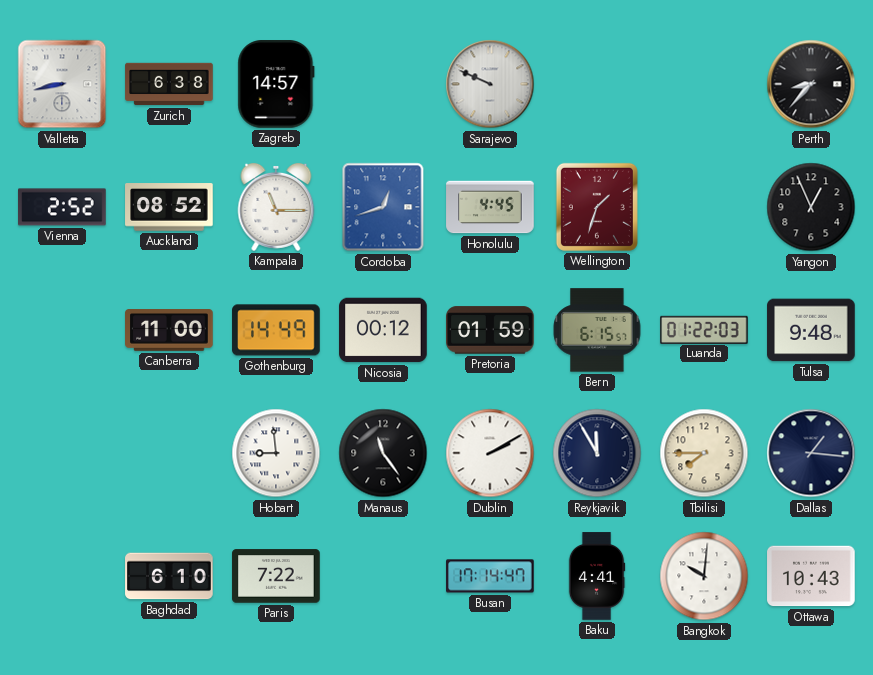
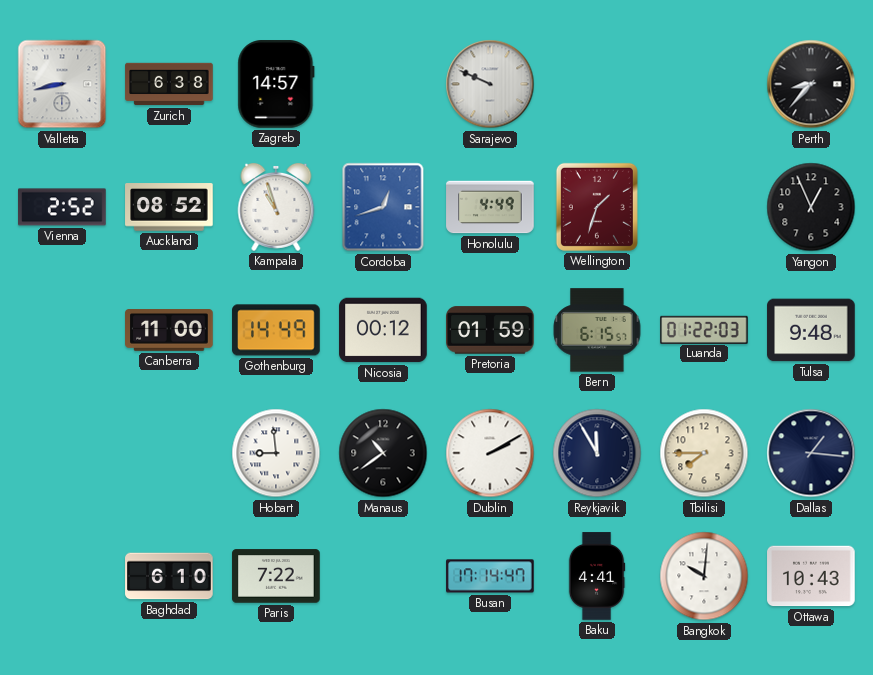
Kampala: 11:15 -> 10:57 (276, 207)
Honolulu: 4:45 -> 4:49 (490, 207)
Manaus: 11:24 -> 10:39 (383, 453)
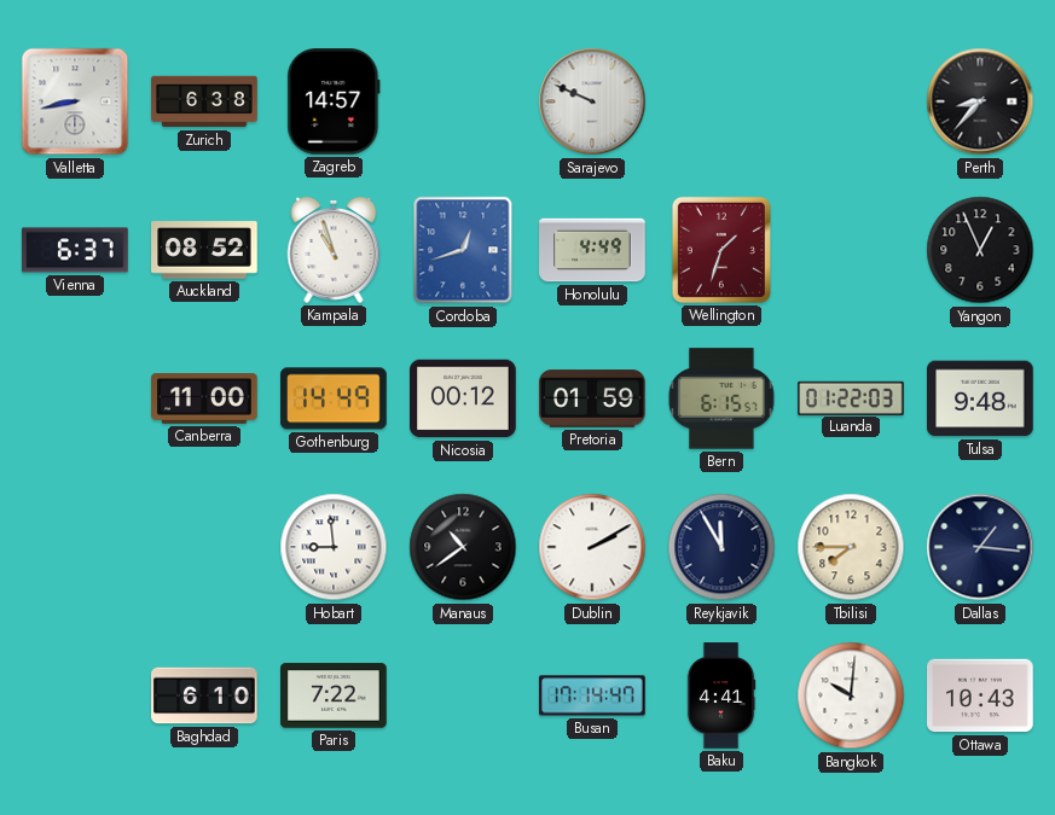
Vienna: 2:52 -> 6:37 (75, 250)
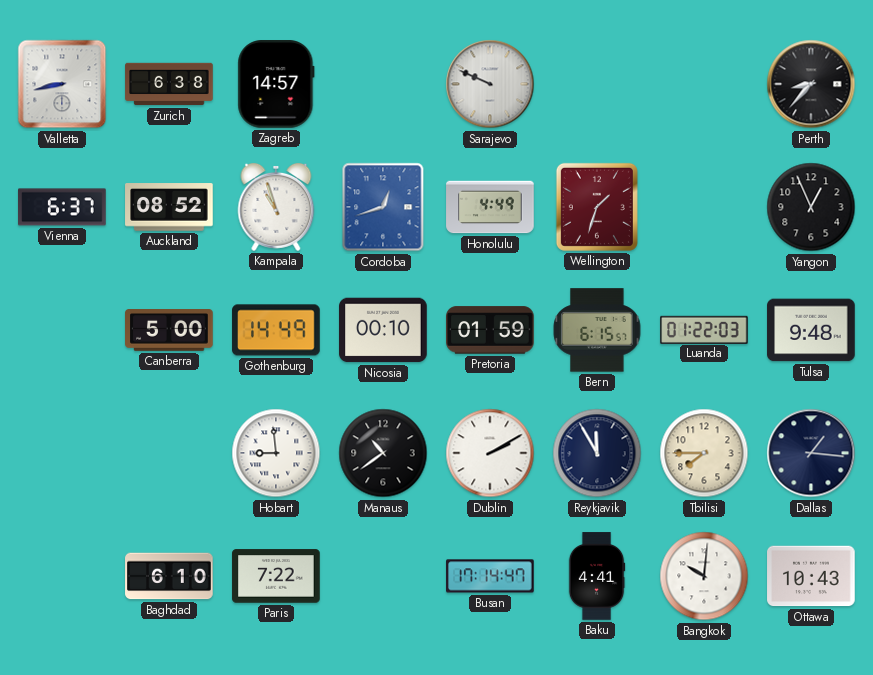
Canberra: 11:00 -> 5:00 (169, 331)
Nicosia: 00:12 -> 00:10 (383, 330)
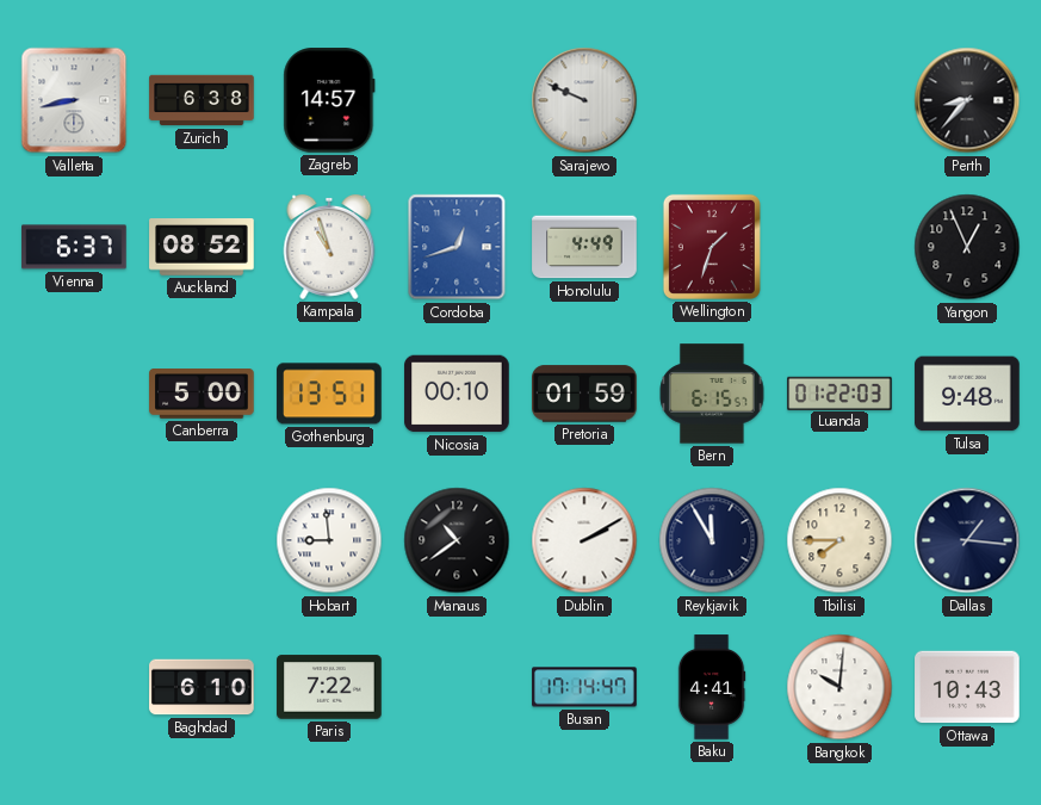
Gothenburg: 14:49 -> 13:51 (329, 394)
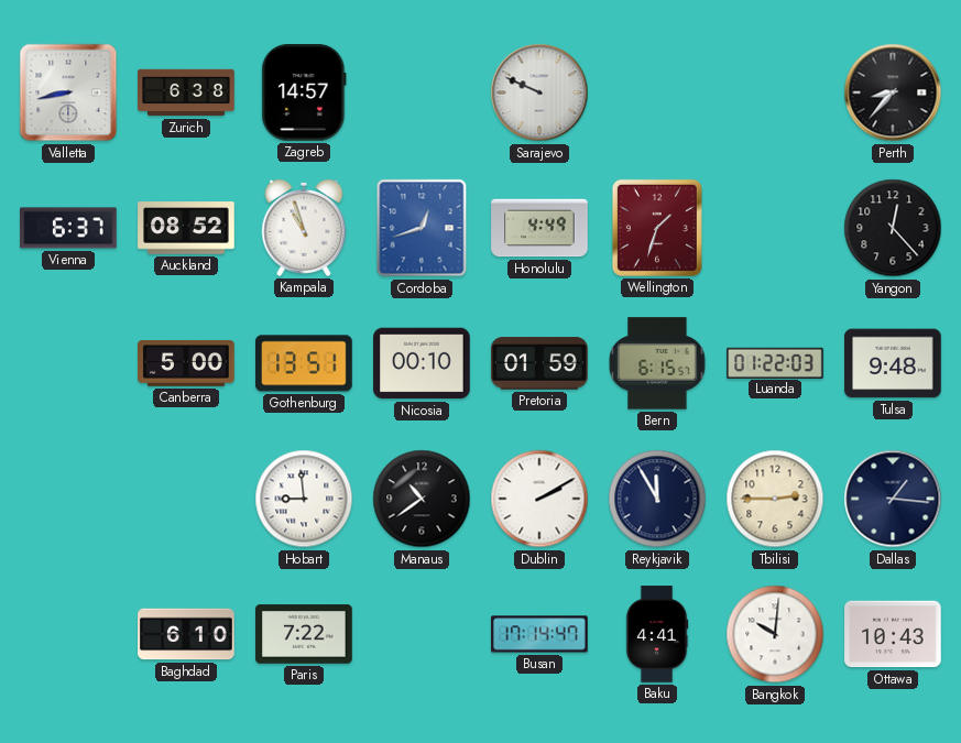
Yangon: 12:56 -> 12:23 (893, 228)
Tbilisi: 7:45 -> 2:45 (775, 499)
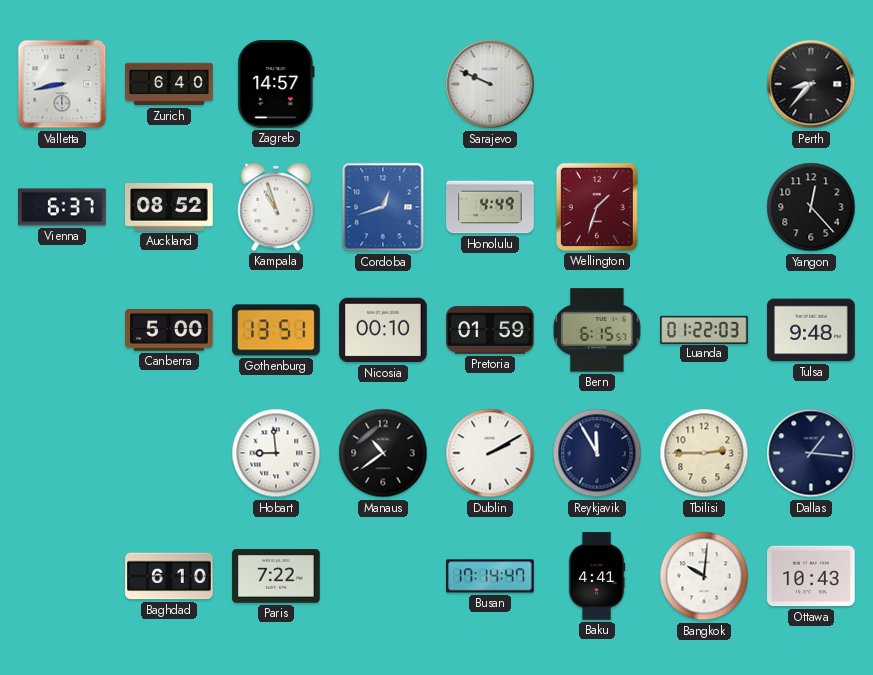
Zurich: 6:38 -> 6:40 (169, 84)
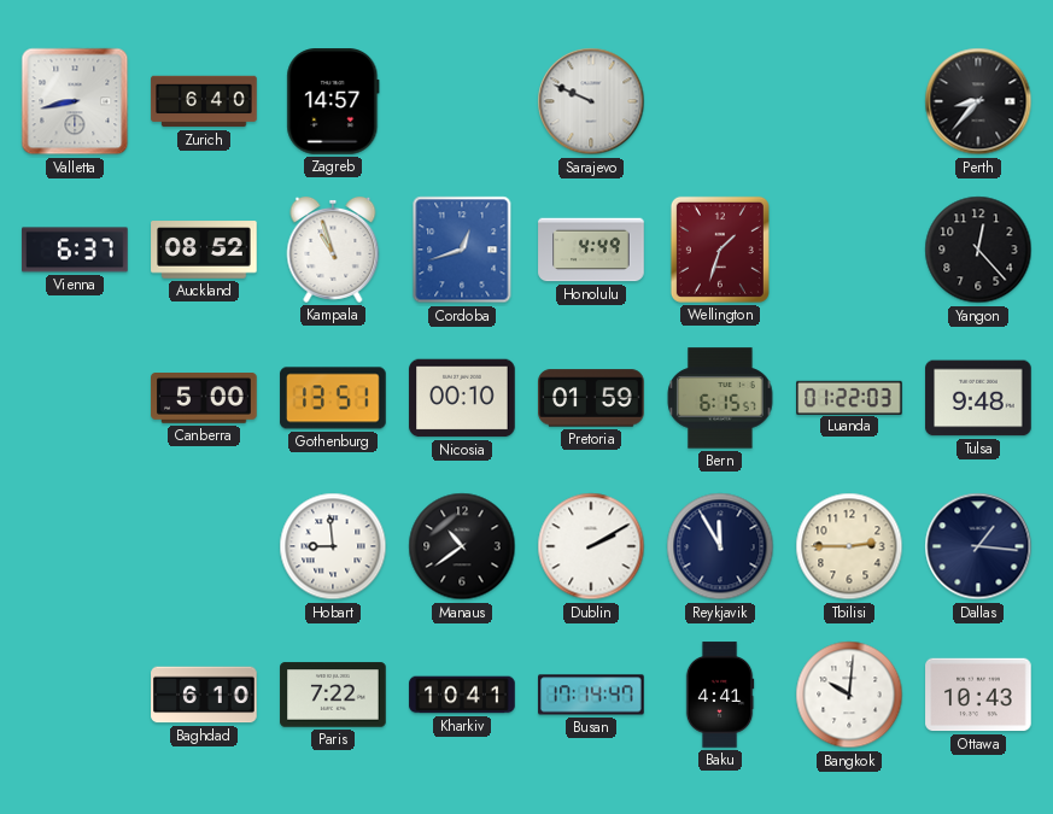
Kharkiv: none -> 10:41 (462, 695)
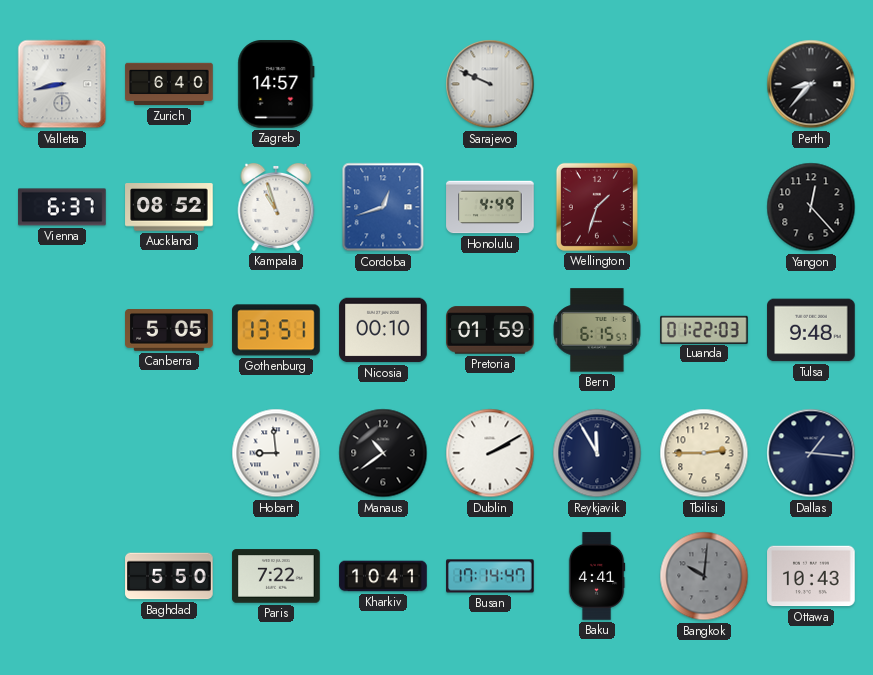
Canberra: 5:00 -> 5:05 (169, 331)
Baghdad: 6:10 -> 5:50 (169, 576)
Bangkok dial: white -> grey (704, 576)
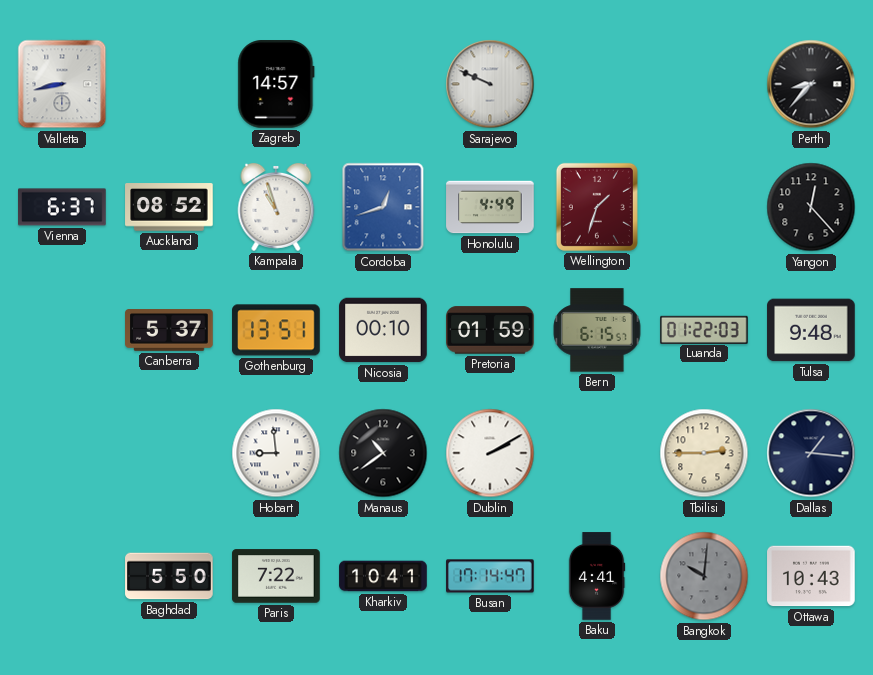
Zurich: 6:40 -> none (169, 84)
Canberra: 5:05 -> 5:37 (169, 331)
Reykjavik: 11:55 -> none (597, 453)
